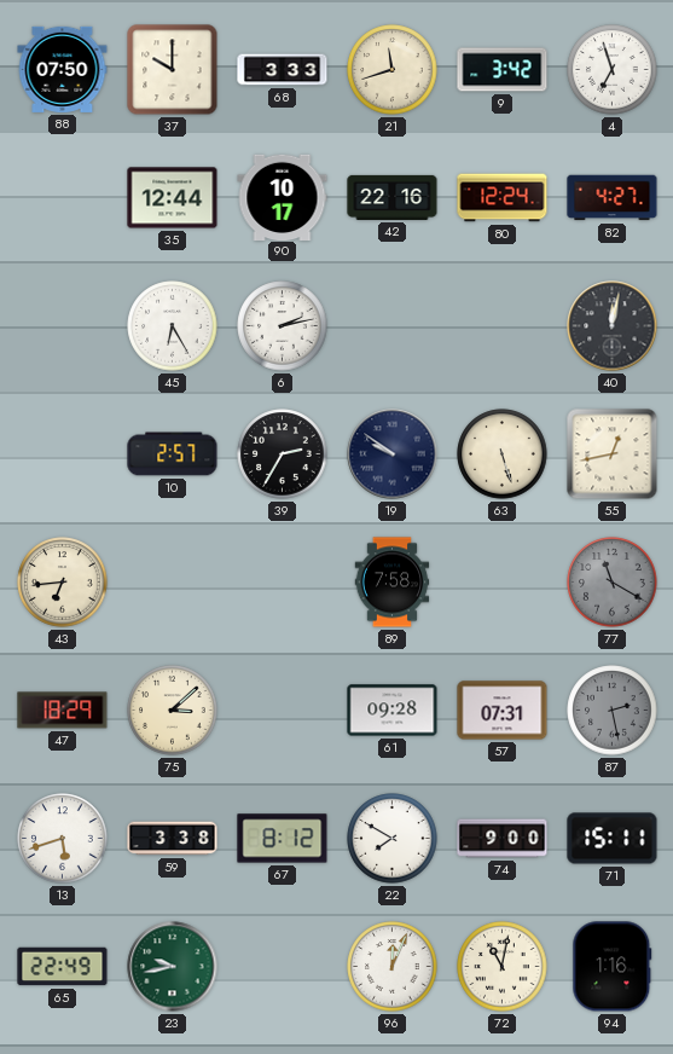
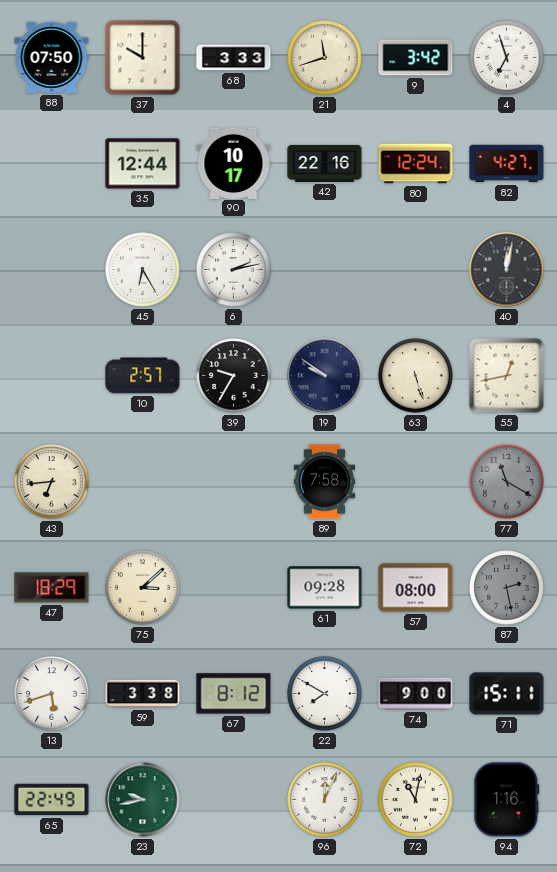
39: 2:35 -> 9:35 (234, 376)
57: 07:31 -> 08:00 (416, 588)
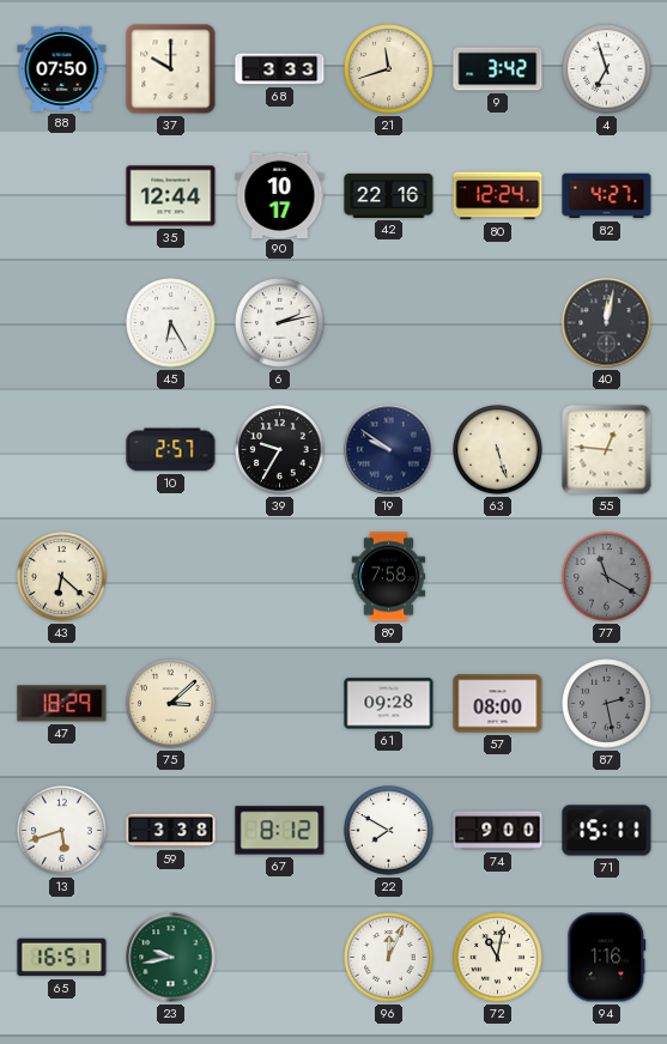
55: 12:43 -> 12:46 (607, 450)
43: 6:44 -> 6:22 (62, 577)
65: 22:49 -> 16:51 (62, 958)
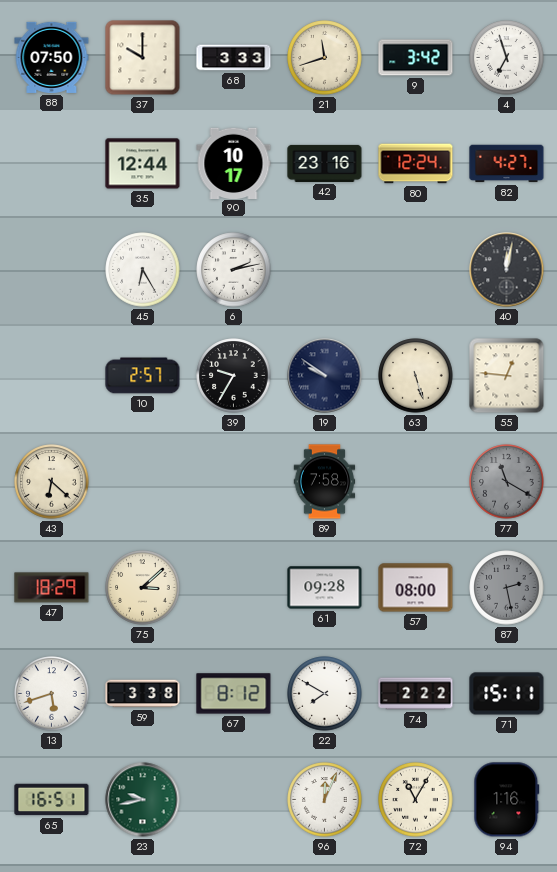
42: 22:16 -> 23:16 (325, 163)
74: 9:00 -> 2:22 (416, 694)
72: 11:02 -> 11:05 (416, 800)
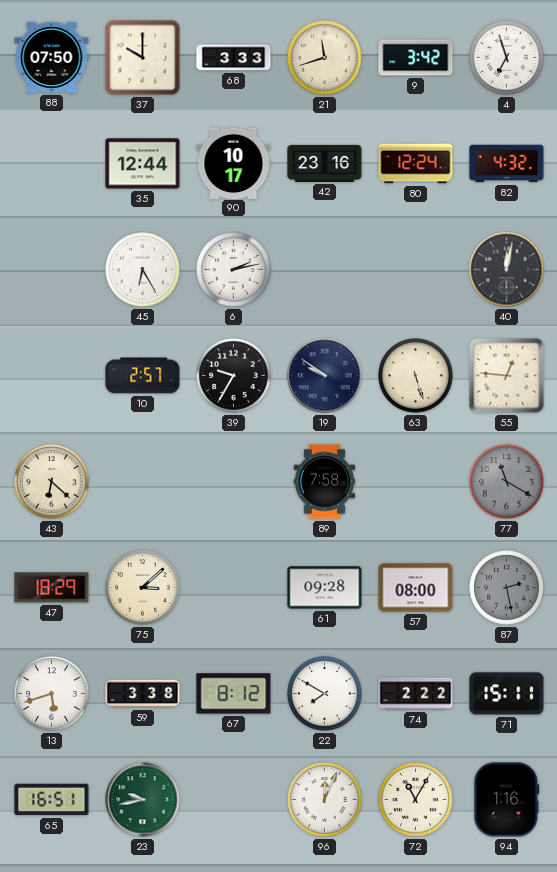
82: 4:27 -> 4:32 (507, 164)
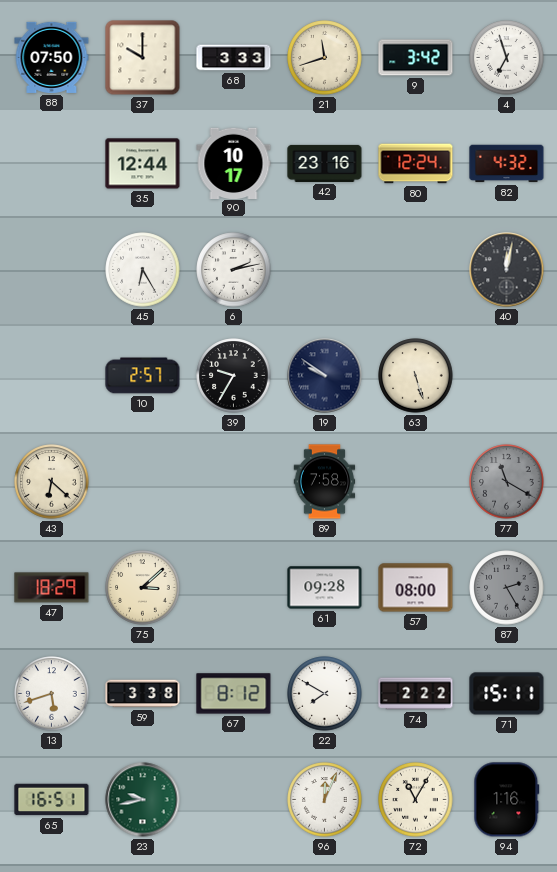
55: 12:46 -> none (507, 376)
87: 2:28 -> 2:25 (507, 588)
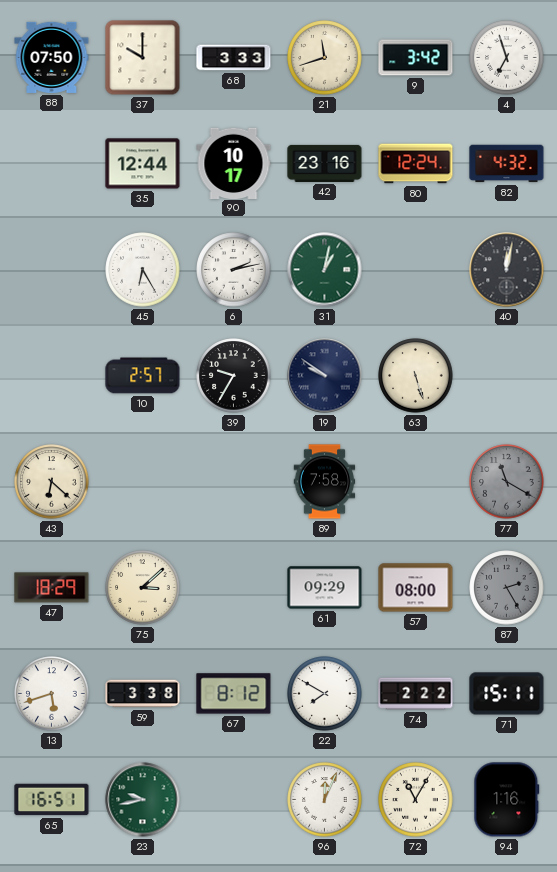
31: none -> 1:02 (325, 270)
61: 09:28 -> 09:29 (325, 588)
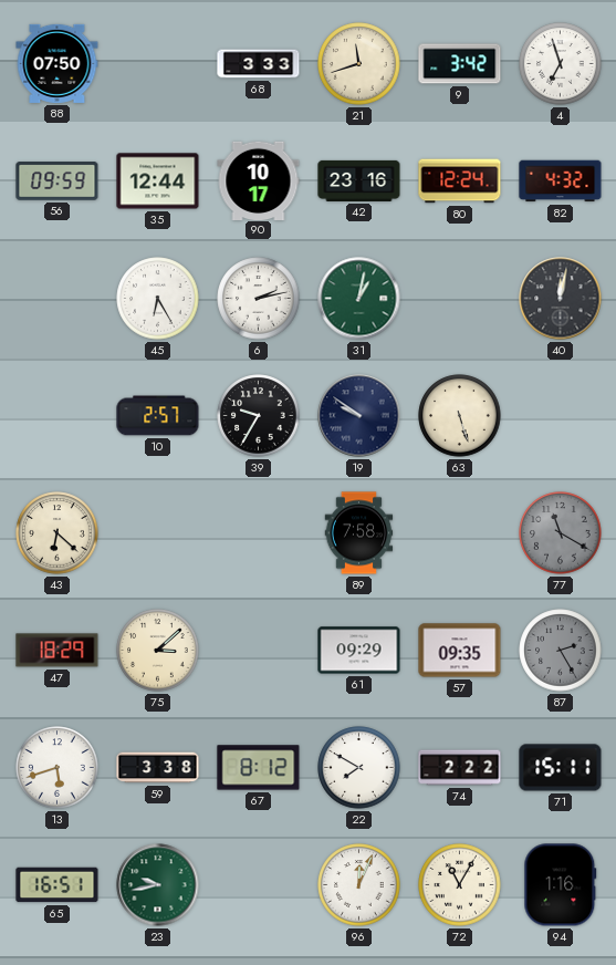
37: 10:00 -> none (143, 58)
56: none -> 09:59 (58, 181)
57: 08:00 -> 09:35 (460, 651)
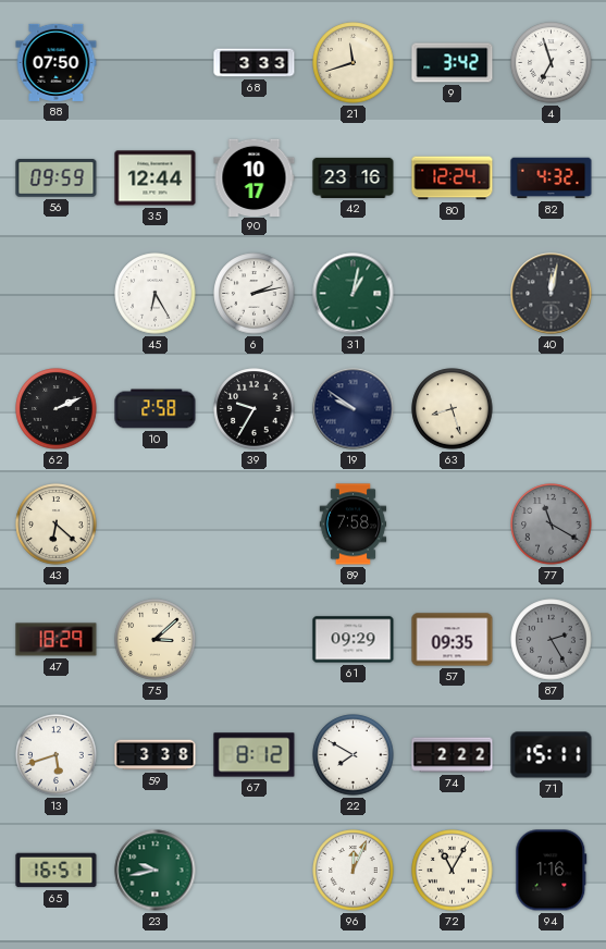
62: none -> 2:11 (57, 409)
10: 2:57 -> 2:58 (156, 409)
63: 5:27 -> 8:27 (453, 409)
